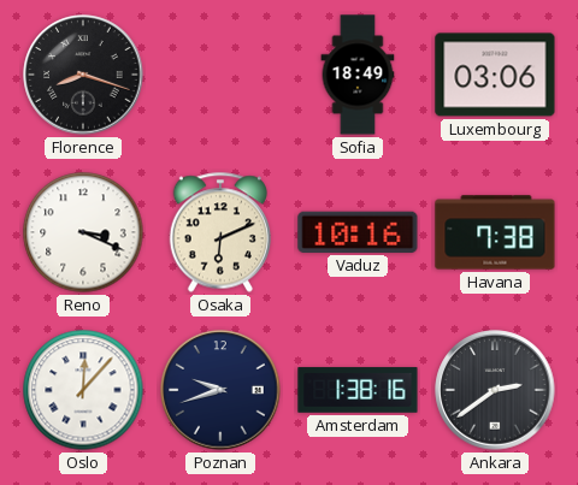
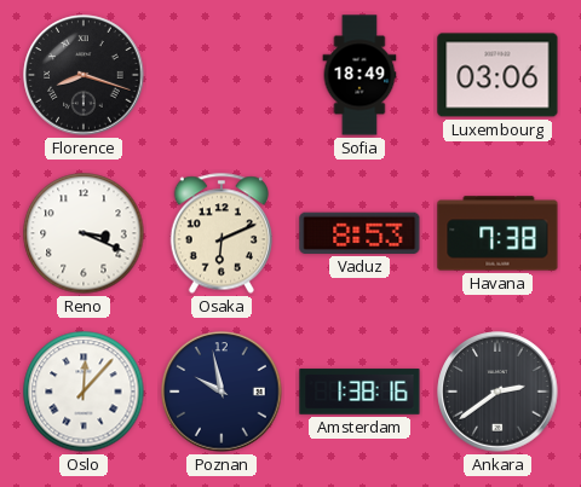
Vaduz: 10:16 -> 8:53 (359, 233)
Poznan: 9:42 -> 9:58 (222, 392)
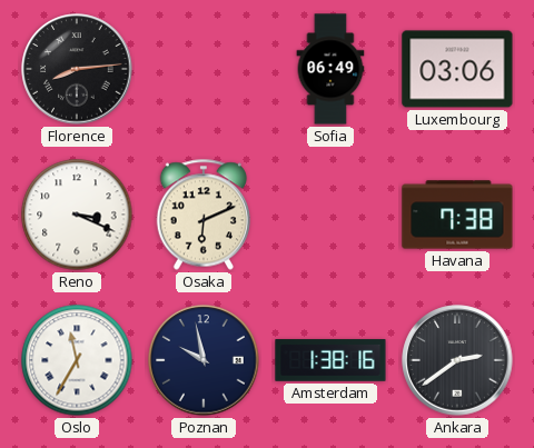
Florence: 8:18 -> 8:14 (77, 69)
Sofia: 18:49 -> 06:49 (330, 69)
Vaduz: 8:53 -> none (359, 233)
Oslo: 12:07 -> 11:35 (77, 360)
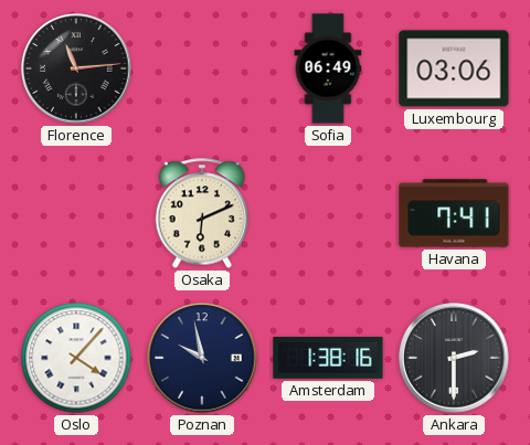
Florence: 8:14 -> 11:14 (76, 68)
Reno: 3:19 -> none (77, 215)
Havana: 7:38 -> 7:41 (454, 213)
Oslo: 11:35 -> 4:07 (76, 358)
Ankara: 2:39 -> 2:30 (454, 358)
